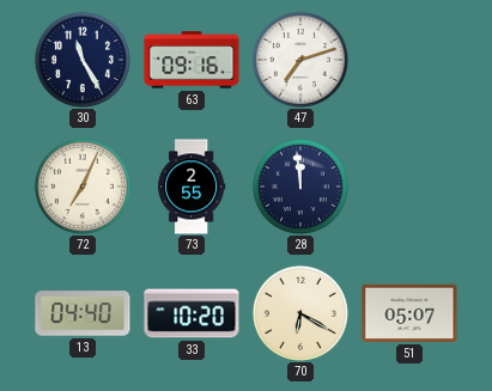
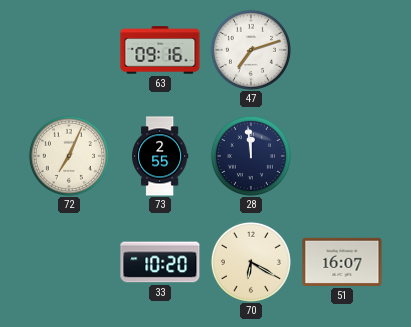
30: 11:25 -> none (83, 60)
13: 04:40 -> none (83, 313)
51: 05:07 -> 16:07 (342, 262)
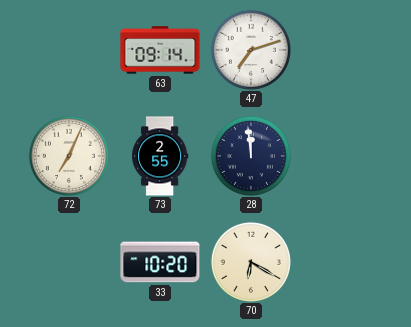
63: 09:16 -> 09:14 (160, 50)
51: 16:07 -> none (342, 262)
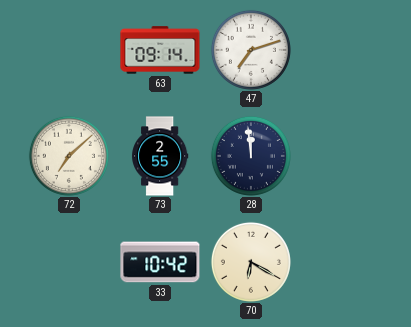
72: 7:04 -> 7:08 (69, 156)
33: 10:20 -> 10:42 (160, 262)
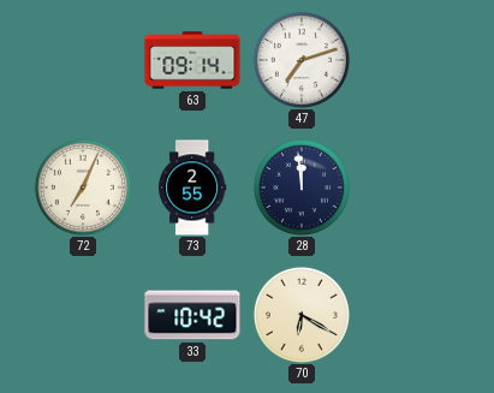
72: 7:08 -> 7:04 (83, 187)
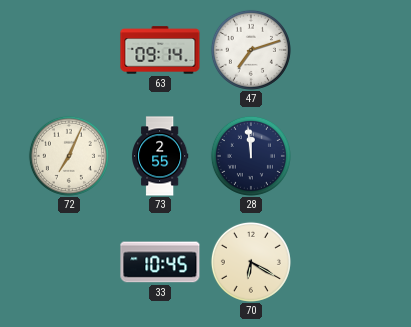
33: 10:42 -> 10:45 (160, 262)
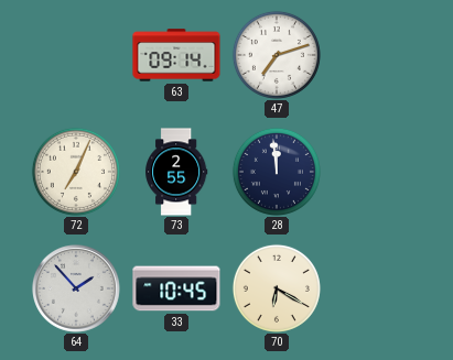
64: none -> 1:53 (77, 290)
